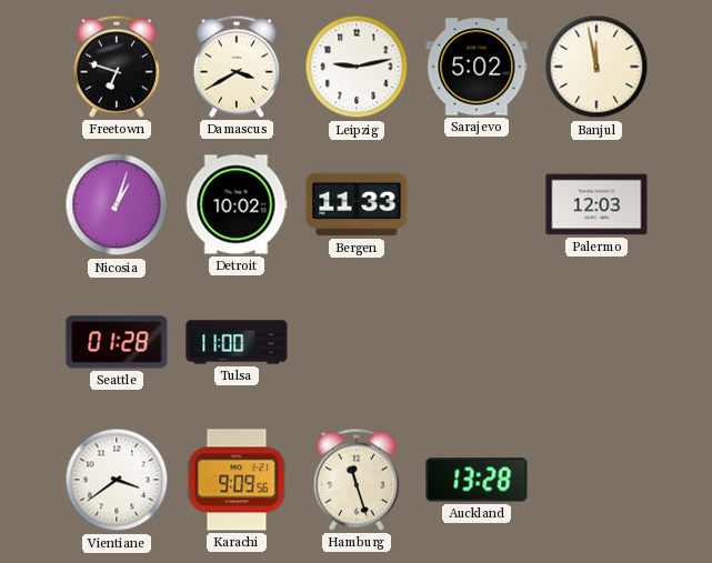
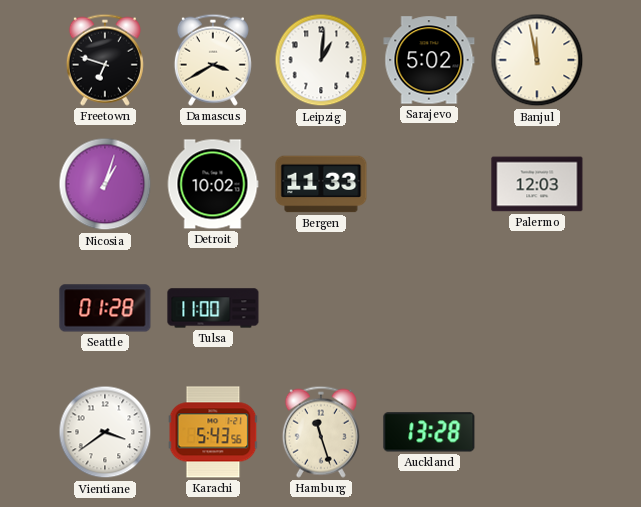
Leipzig: 9:13 -> 1:01 (321, 60)
Karachi: 9:09 -> 5:43 (213, 432)
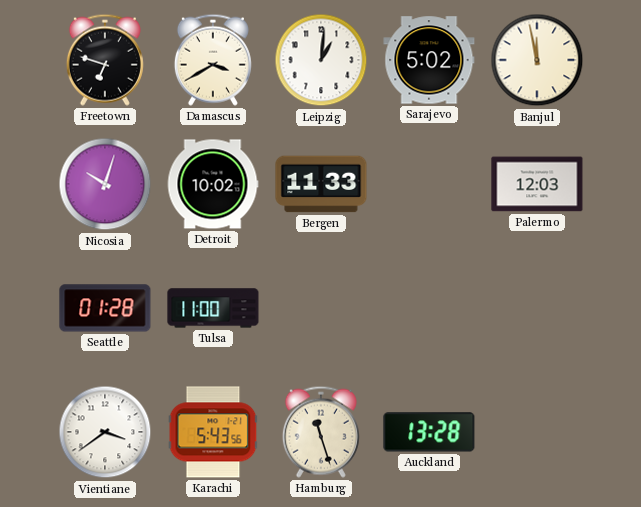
Nicosia: 1:03 -> 10:03 (105, 184)
